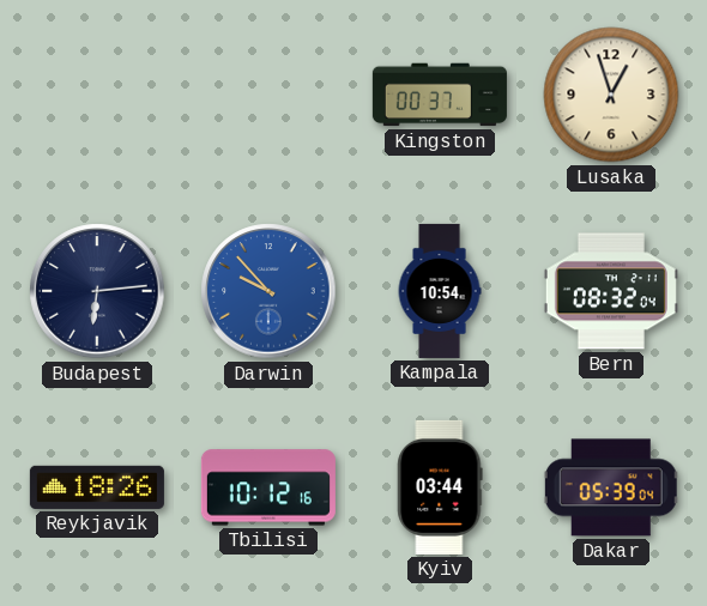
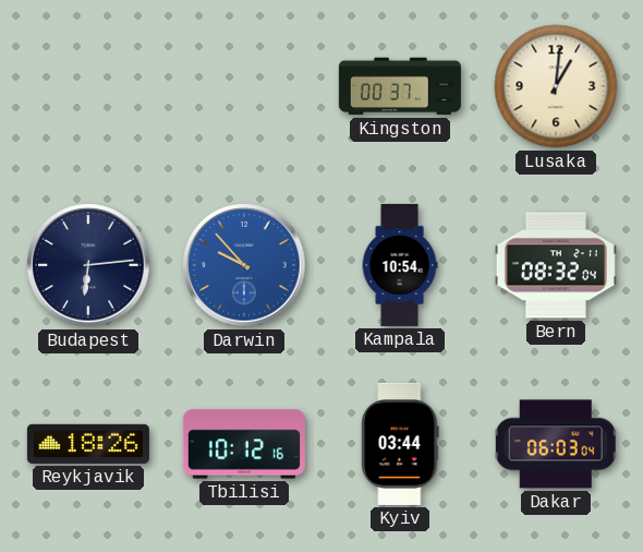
Lusaka: 12:57 -> 1:01 (556, 86)
Dakar: 05:39 -> 06:03 (556, 444)
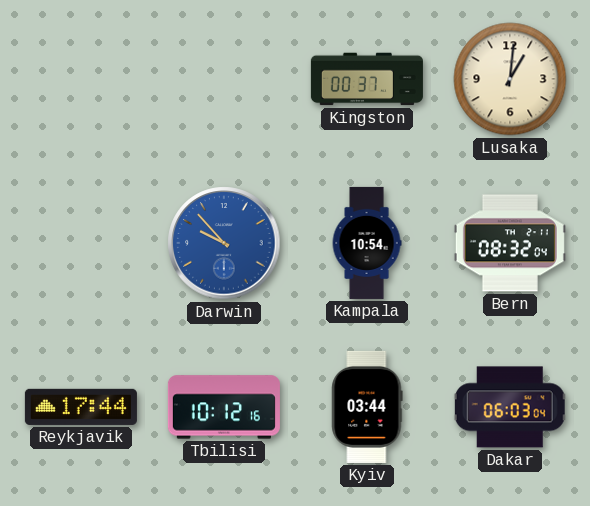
Budapest: 6:14 -> none (88, 265)
Reykjavik: 18:26 -> 17:44 (81, 407)
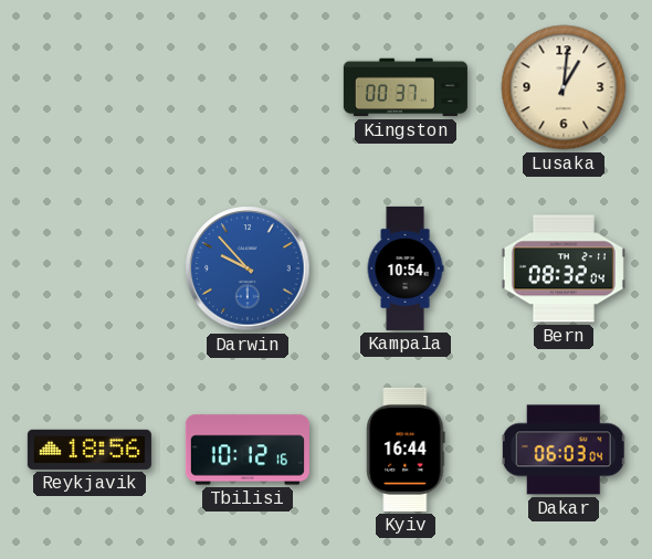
Reykjavik: 17:44 -> 18:56 (90, 450)
Kyiv: 03:44 -> 16:44 (406, 450)
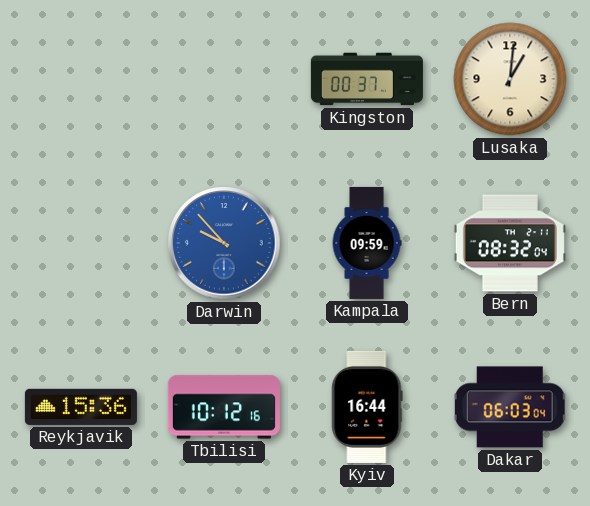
Kampala: 10:54 -> 09:59 (367, 243)
Reykjavik: 18:56 -> 15:36 (81, 407)
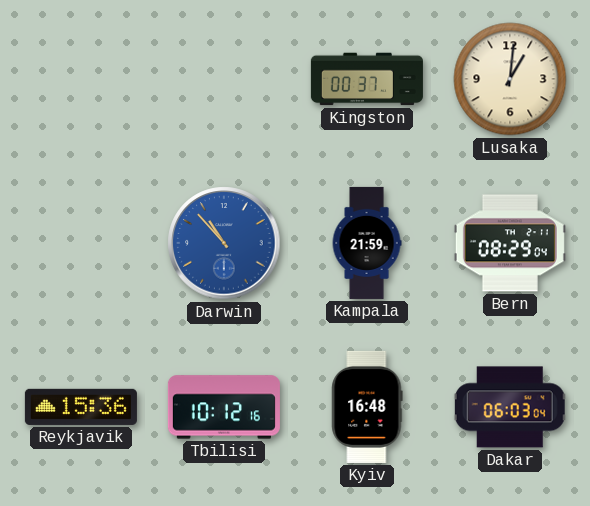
Darwin: 9:53 -> 10:53 (224, 243)
Kampala: 09:59 -> 21:59 (367, 243)
Bern: 08:32 -> 08:29 (510, 243)
Kyiv: 16:44 -> 16:48 (367, 407)
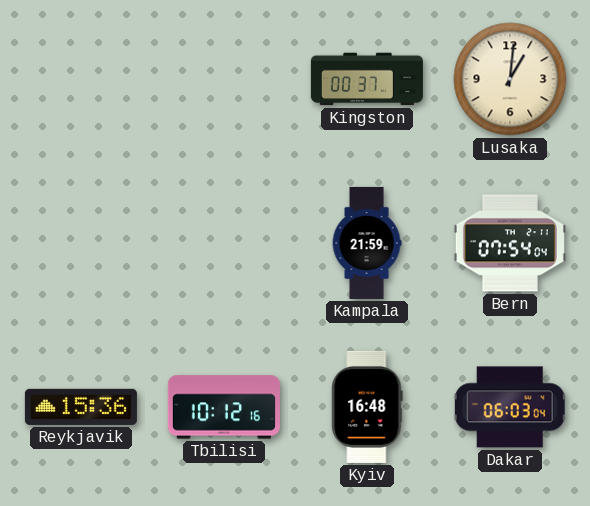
Darwin: 10:53 -> none (224, 243)
Bern: 08:29 -> 07:54 (510, 243)
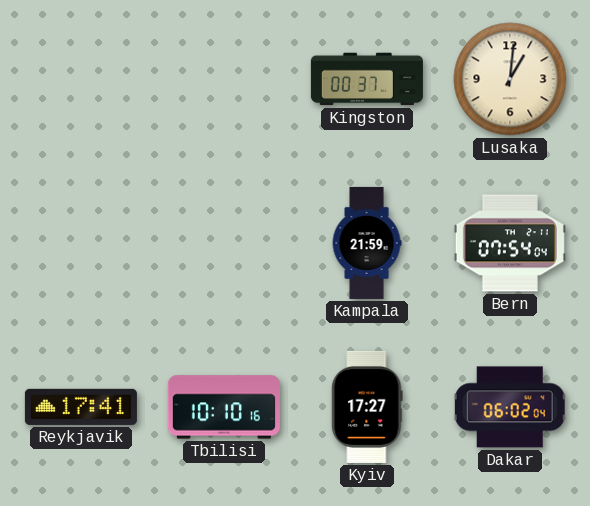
Reykjavik: 15:36 -> 17:41 (81, 407)
Tbilisi: 10:12 -> 10:10 (224, 407)
Kyiv: 16:48 -> 17:27 (367, 407)
Dakar: 06:03 -> 06:02 (510, 407)
